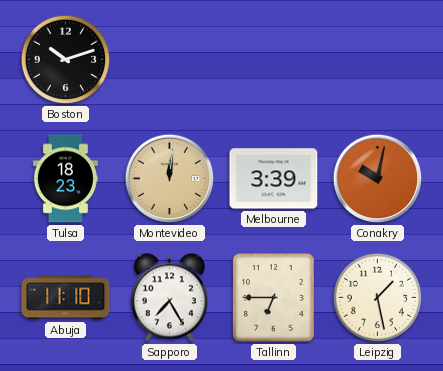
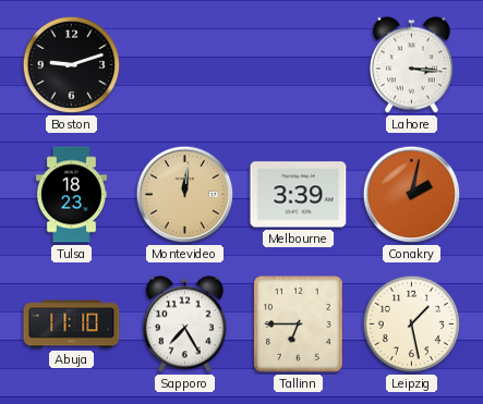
Boston: 10:12 -> 9:12 (72, 65)
Lahore: none -> 3:16 (411, 65)
Conakry: 10:02 -> 2:02 (412, 195)
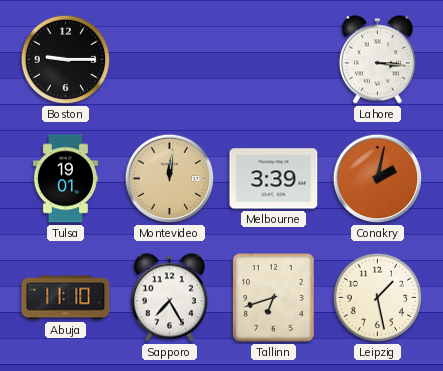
Boston: 9:12 -> 9:15 (66, 60)
Tulsa: 18:23 -> 19:01 (65, 179)
Tallinn: 6:45 -> 6:42 (274, 298)
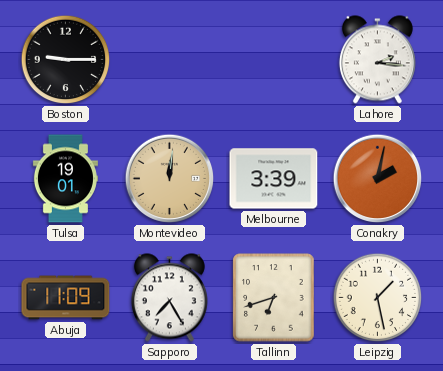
Lahore: 3:16 -> 2:16 (377, 60)
Abuja: 11:10 -> 11:09 (66, 298)
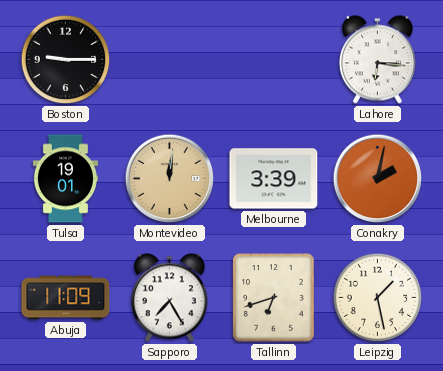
Lahore: 2:16 -> 6:16 (377, 60)
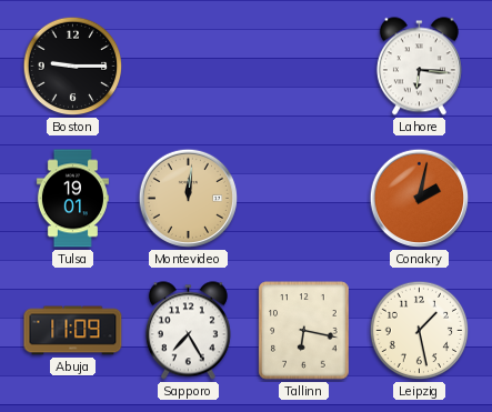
Melbourne: 3:39 -> none (274, 179)
Tallinn: 6:42 -> 6:17 (304, 331)
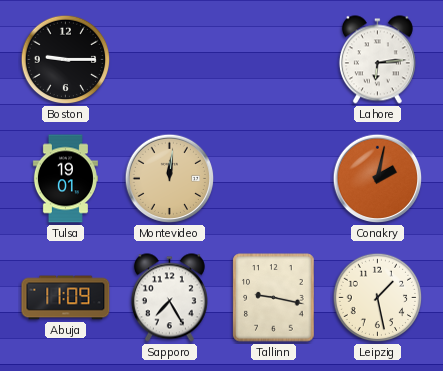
Lahore: 6:16 -> 6:14 (377, 60)
Tallinn: 6:17 -> 9:17 (274, 298)
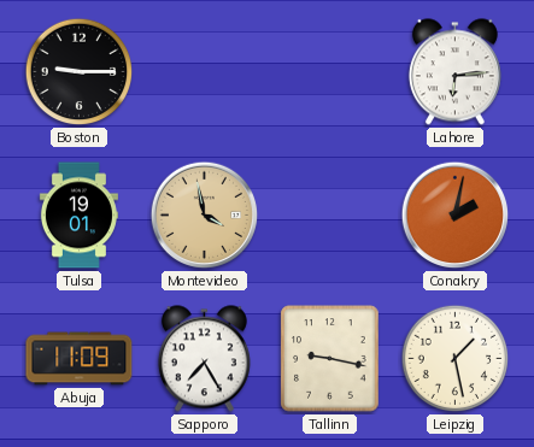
Montevideo: 12:01 -> 3:58 (205, 216)
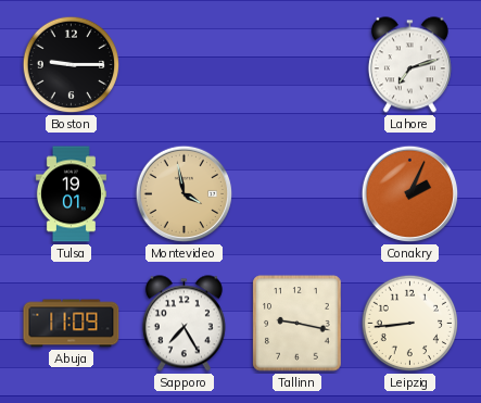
Lahore: 6:14 -> 7:12 (409, 65)
Conakry: 2:02 -> 2:04 (410, 194)
Leipzig: 1:28 -> 8:44 (410, 324)
